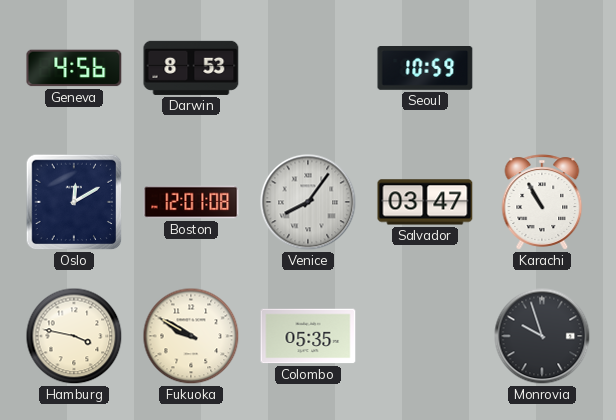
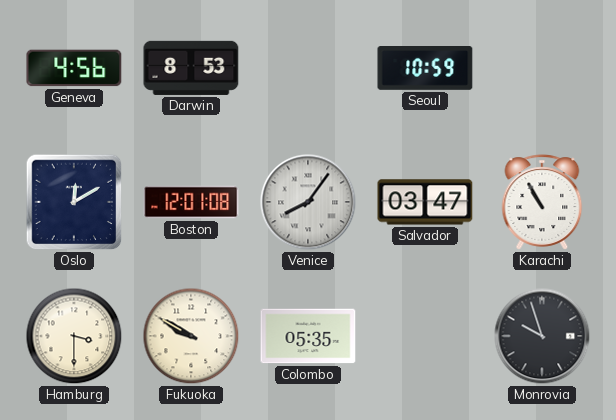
Hamburg: 3:47 -> 3:30 (74, 336)
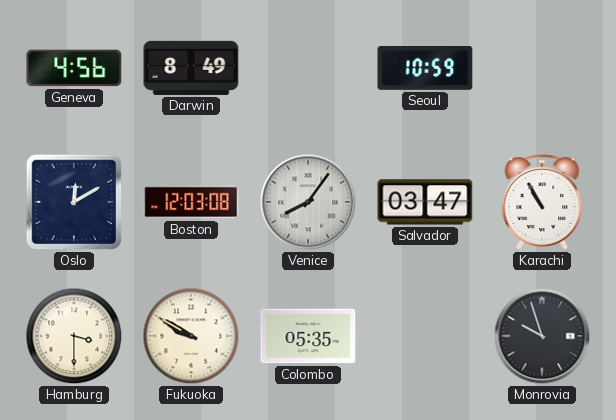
Darwin: 8:53 -> 8:49 (191, 68)
Boston: 12:01 -> 12:03 (191, 202)
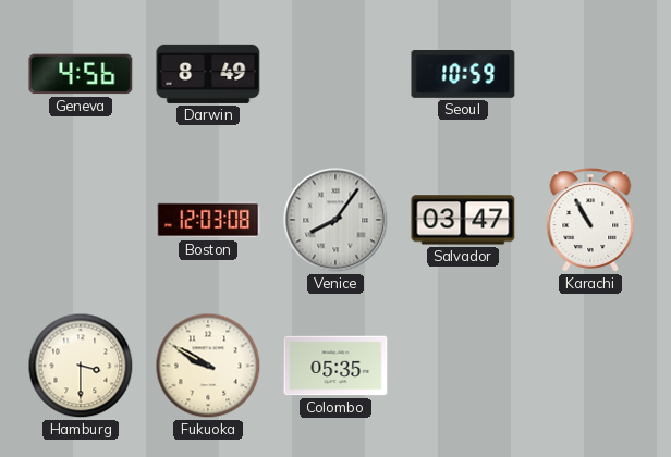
Oslo: 12:10 -> none (74, 202)
Monrovia: 9:57 -> none (542, 336)
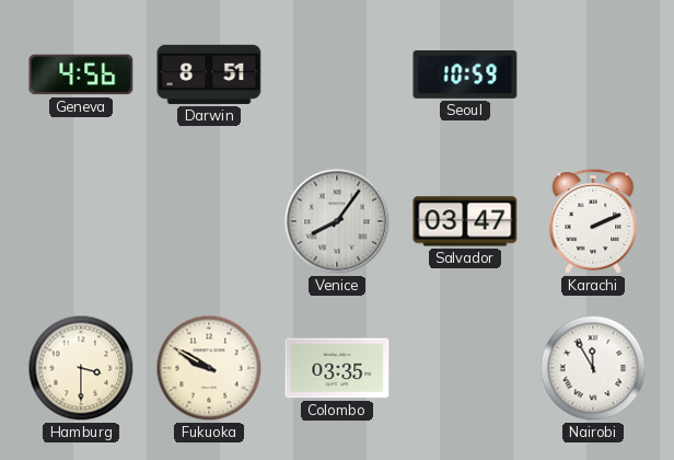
Darwin: 8:49 -> 8:51 (209, 74)
Boston: 12:03 -> none (208, 220)
Karachi: 10:55 -> 2:11 (593, 221)
Colombo: 05:35 -> 03:35 (337, 368)
Nairobi: none -> 11:55 (593, 368)
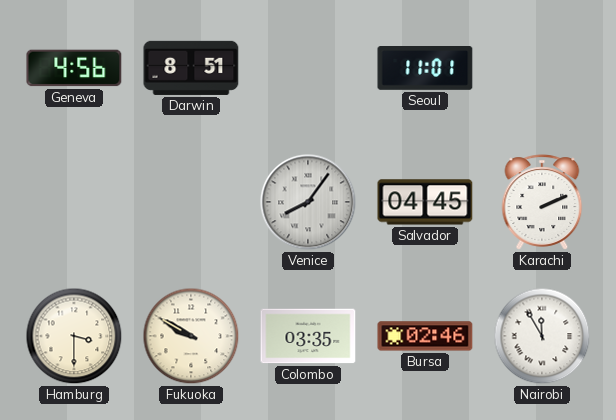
Seoul: 10:59 -> 11:01 (425, 69)
Salvador: 03:47 -> 04:45 (425, 202)
Bursa: none -> 02:46 (425, 336)
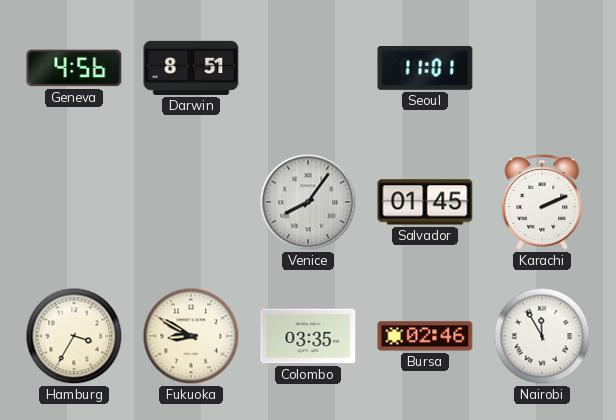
Salvador: 04:45 -> 01:45 (425, 202)
Hamburg: 3:30 -> 3:35 (74, 336)
Fukuoka: 9:50 -> 8:50 (191, 336)
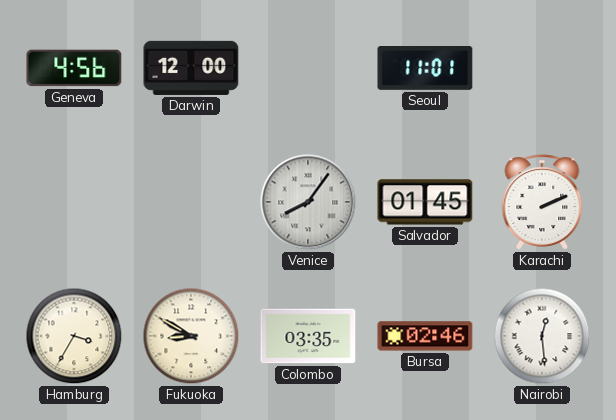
Darwin: 8:51 -> 12:00 (191, 68)
Nairobi: 11:55 -> 12:29 (542, 336)
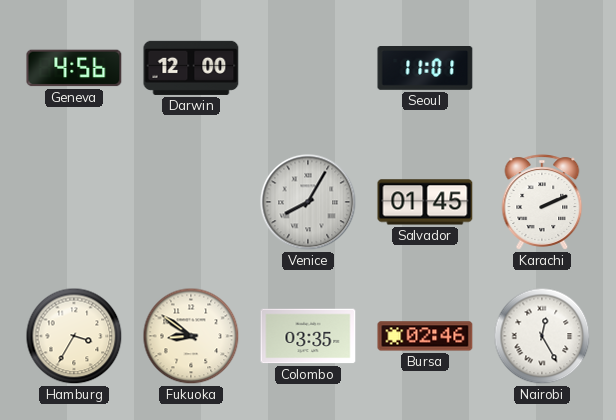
Venice: 8:06 -> 8:05 (308, 202)
Fukuoka: 8:50 -> 8:51 (191, 336)
Nairobi: 12:29 -> 12:25 (542, 336)
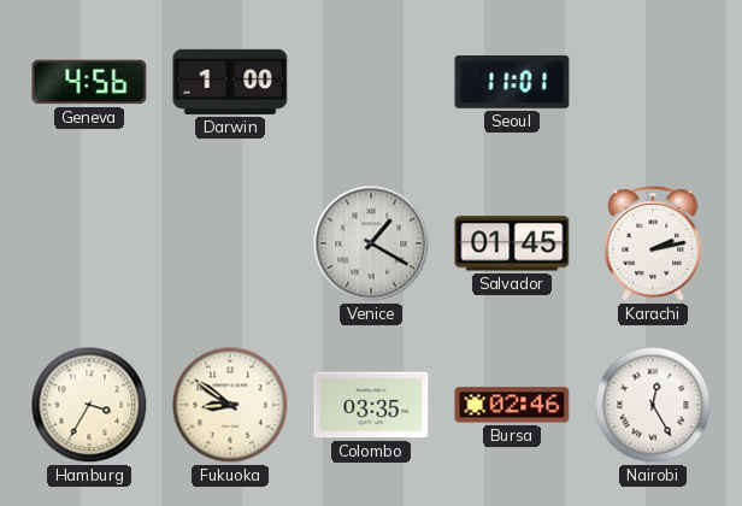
Darwin: 12:00 -> 1:00 (230, 82)
Venice: 8:05 -> 1:20 (371, 243)
Karachi: 2:11 -> 2:13 (653, 243)
